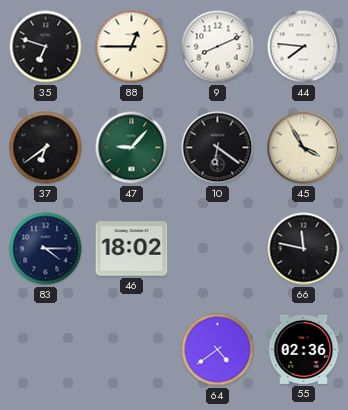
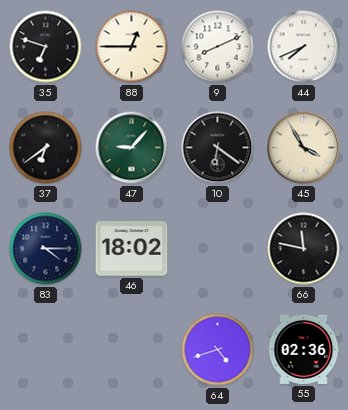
44: 7:46 -> 7:41 (304, 47)
64: 4:39 -> 4:42 (218, 350)
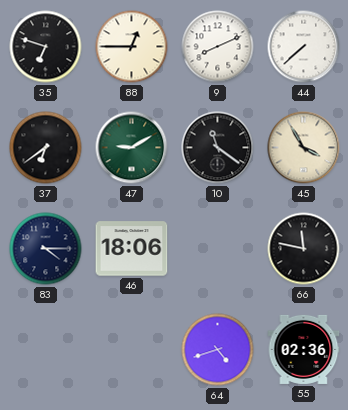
44: 7:41 -> 7:38 (304, 47)
47: 9:07 -> 9:10 (132, 148)
10: 6:21 -> 11:21 (218, 148)
46: 18:02 -> 18:06 (132, 249)
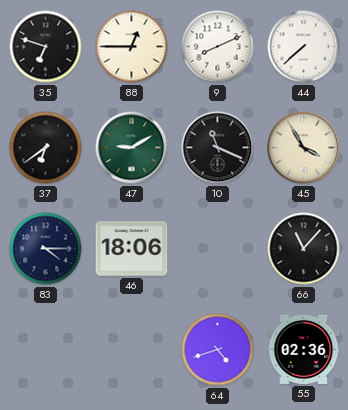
10: 11:21 -> 11:19 (218, 148)
66: 11:47 -> 11:07 (304, 249)
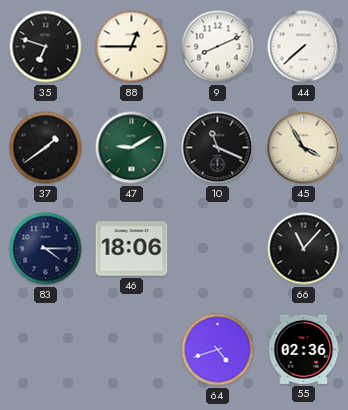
37: 6:39 -> 1:39 (46, 148)
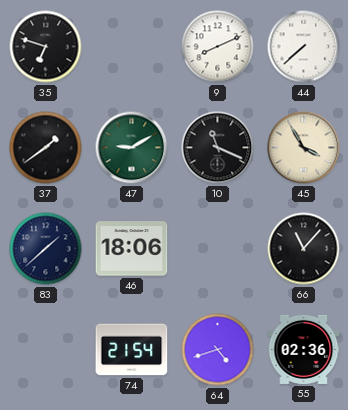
88: 12:45 -> none (132, 47)
83: 4:15 -> 1:38 (46, 249)
74: none -> 21:54 (132, 350)
